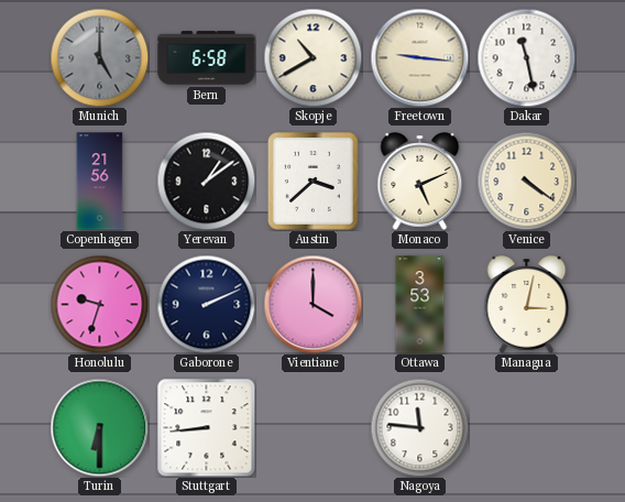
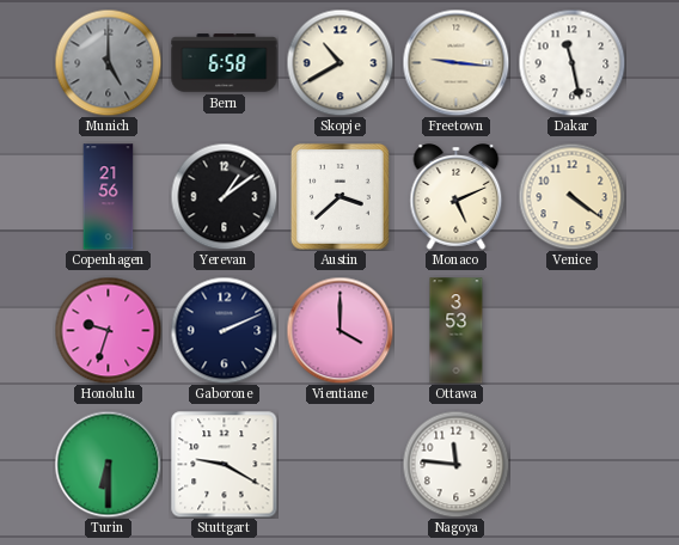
Managua: 3:02 -> none (527, 305)
Stuttgart: 8:44 -> 9:20 (224, 464)
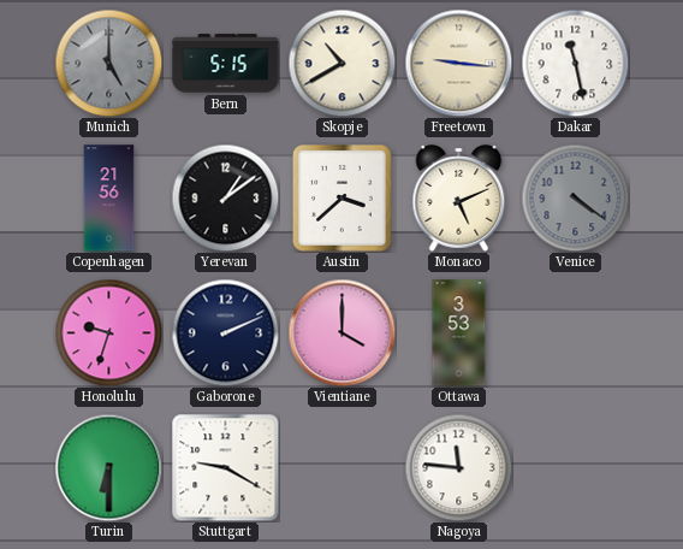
Bern: 6:58 -> 5:15 (226, 64)
Venice dial: cream -> grey (575, 197)
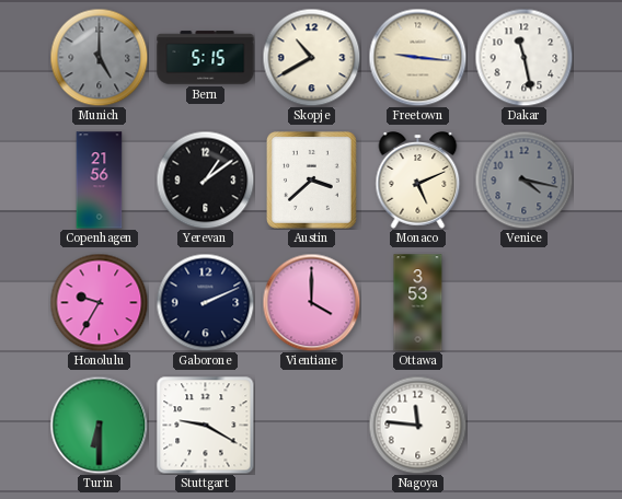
Venice: 4:21 -> 4:17 (523, 179)
Honolulu: 9:33 -> 9:35 (99, 302)
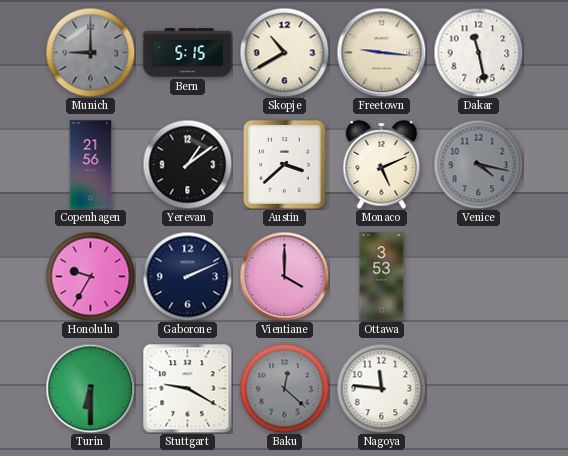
Munich: 5:00 -> 9:00 (90, 52)
Baku: none -> 12:22 (284, 388)
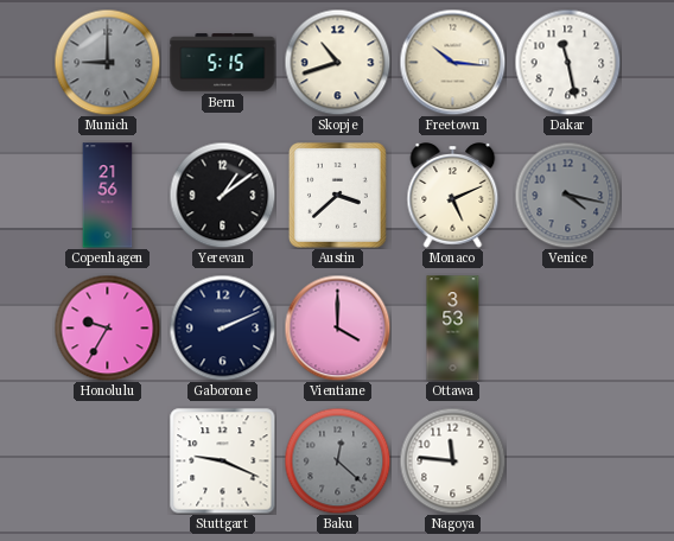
Skopje: 10:40 -> 10:42 (337, 62)
Freetown: 9:16 -> 10:16 (452, 62)
Turin: 6:30 -> none (90, 388)
Stuttgart: 9:20 -> 9:19 (222, 460)
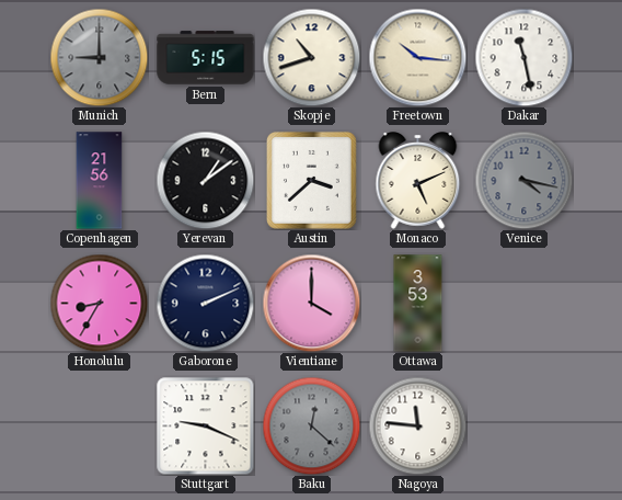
Honolulu: 9:35 -> 8:35 (99, 303)
